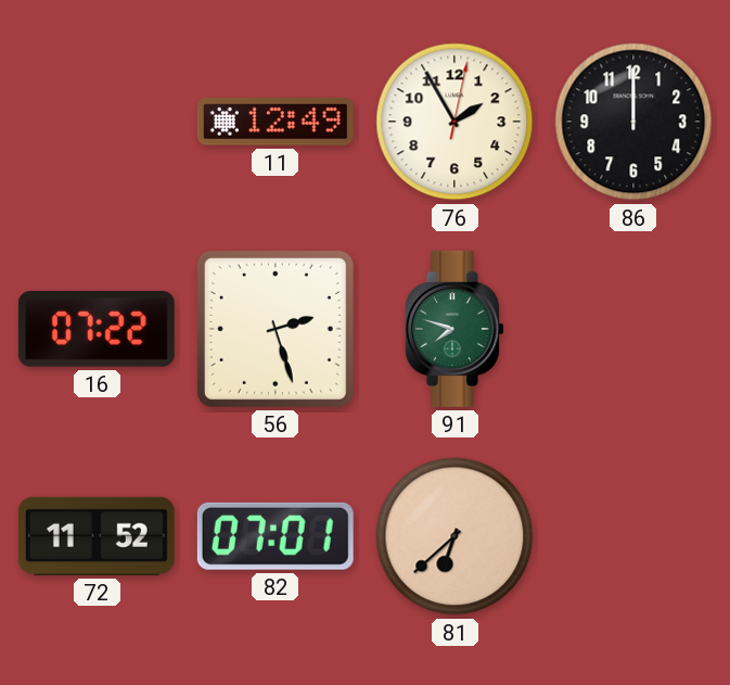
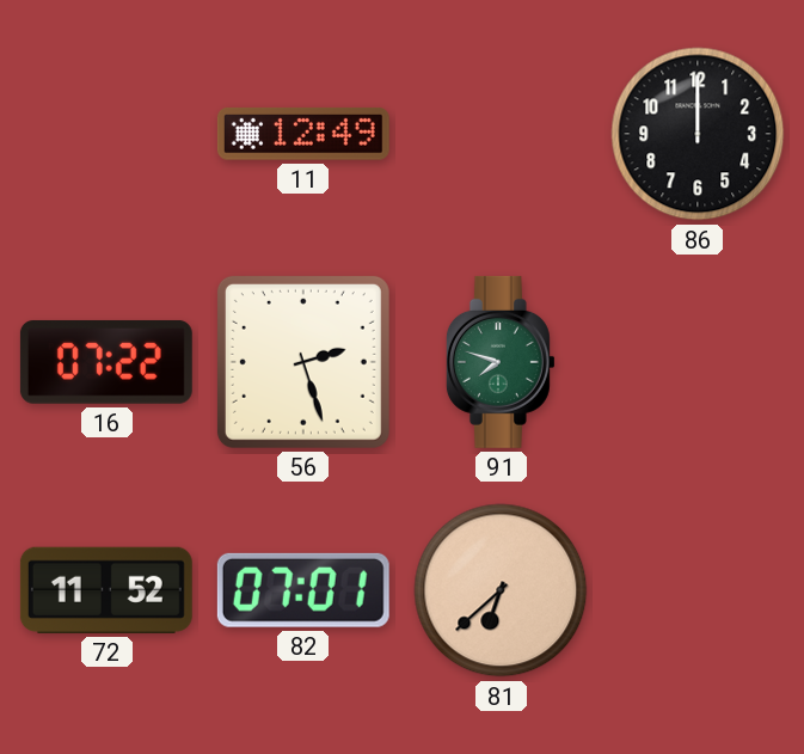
76: 1:55 -> none (454, 122)
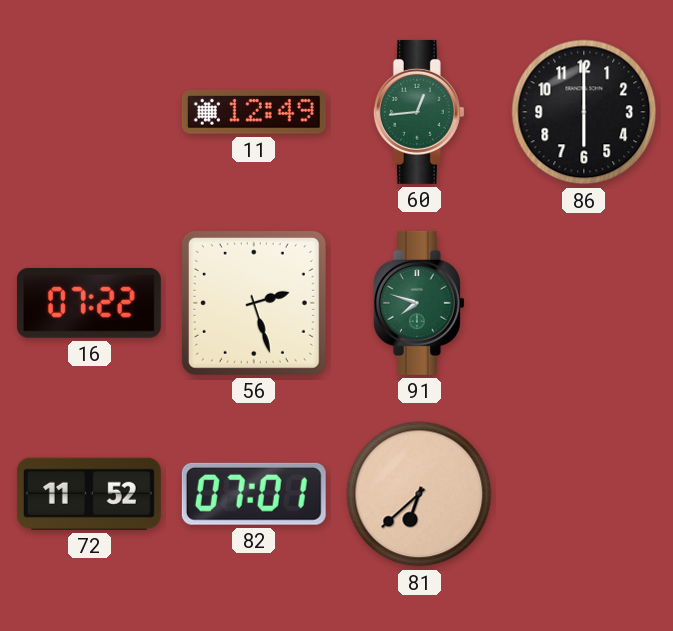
60: none -> 12:44 (419, 112)
86: 12:00 -> 6:00 (584, 112)
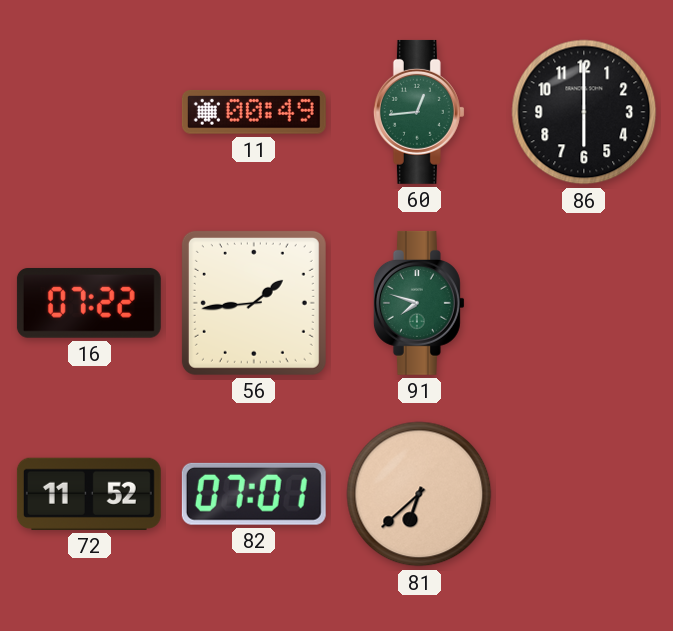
11: 12:49 -> 00:49 (254, 112)
56: 2:27 -> 1:44 (254, 303)
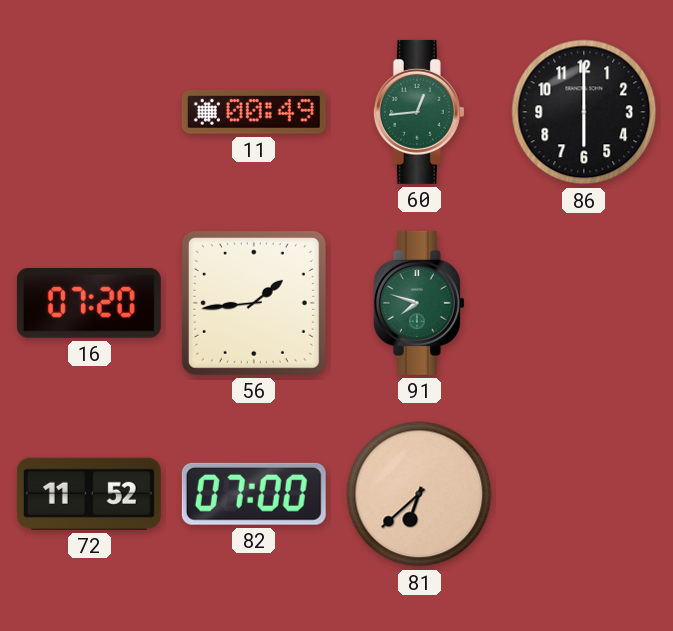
16: 07:22 -> 07:20 (89, 303)
82: 07:01 -> 07:00 (254, 494)
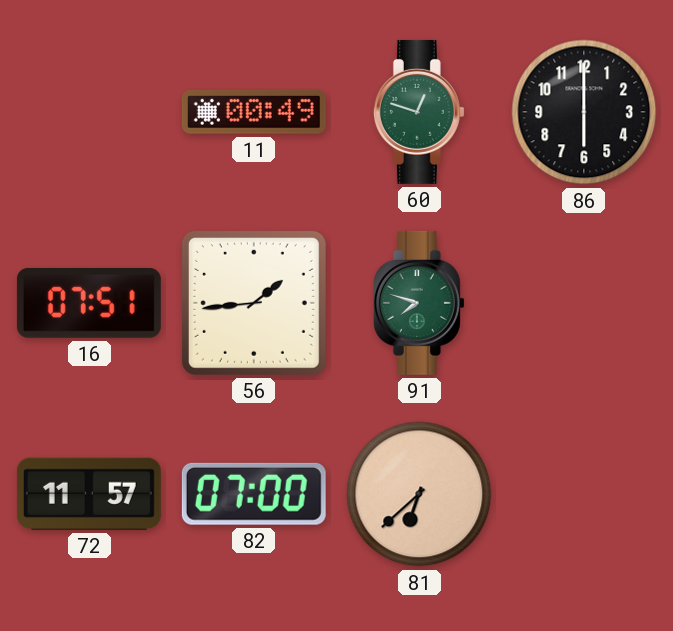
60: 12:44 -> 12:48 (419, 112)
16: 07:20 -> 07:51 (89, 303)
72: 11:52 -> 11:57 (89, 494)
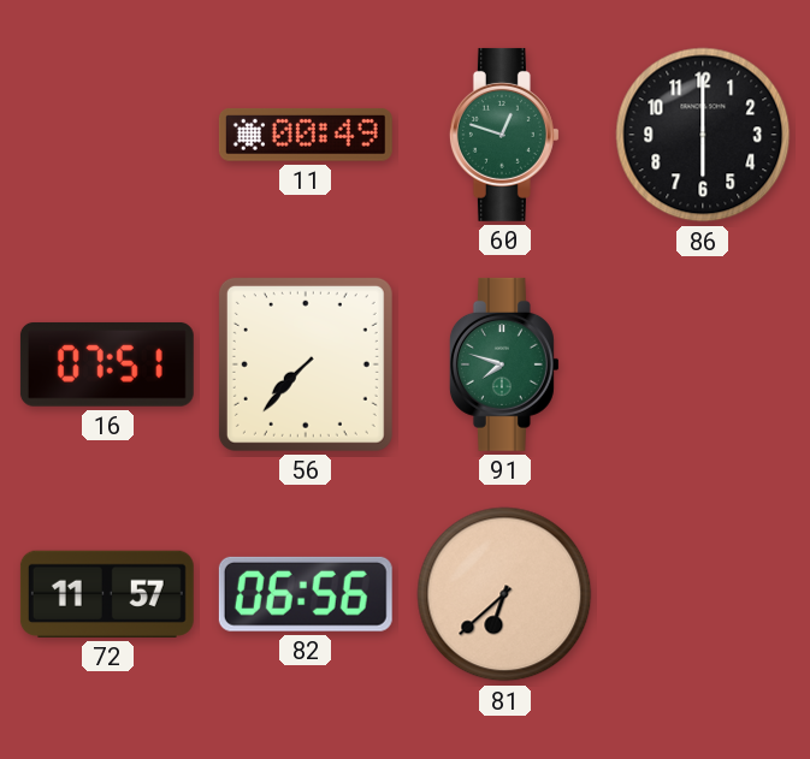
56: 1:44 -> 7:37 (306, 364)
82: 07:00 -> 06:56 (306, 594)
